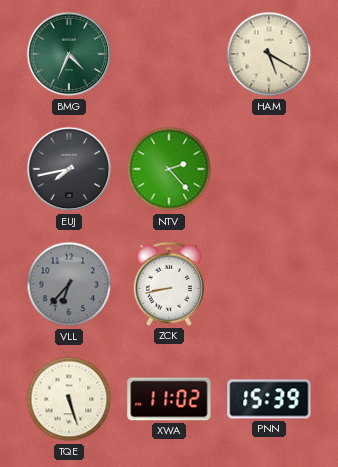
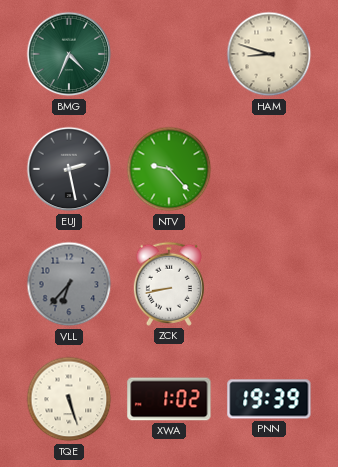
HAM: 5:20 -> 8:48 (269, 54)
EUJ: 7:43 -> 2:28 (69, 169)
NTV: 2:23 -> 9:23 (169, 169)
XWA: 11:02 -> 1:02 (169, 399)
PNN: 15:39 -> 19:39 (269, 399)
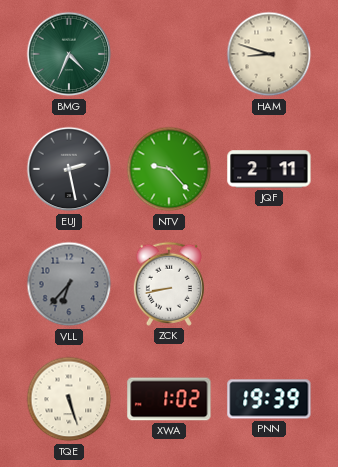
JQF: none -> 2:11 (269, 169)
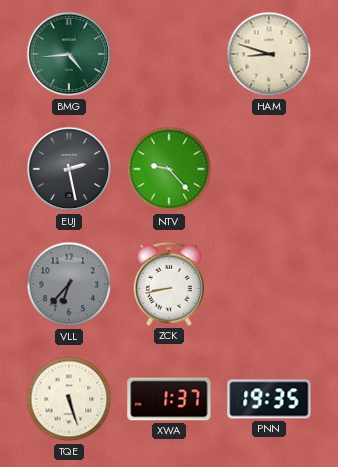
BMG: 4:34 -> 4:44 (69, 54)
JQF: 2:11 -> none (269, 169)
XWA: 1:02 -> 1:37 (169, 399)
PNN: 19:39 -> 19:35 (269, 399)
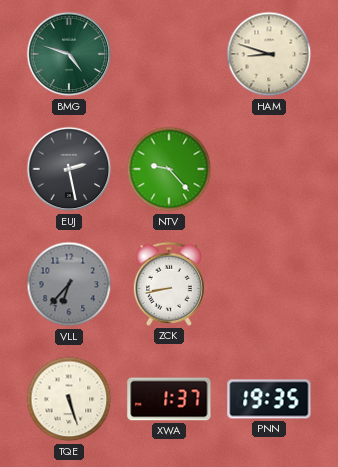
BMG: 4:44 -> 4:48 (69, 54)
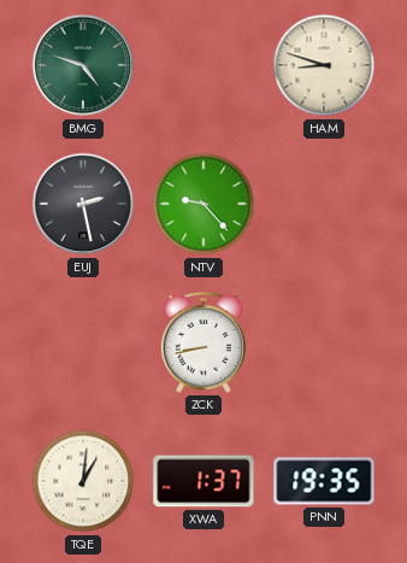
VLL: 6:37 -> none (69, 284)
TQE: 5:27 -> 1:01 (83, 481)
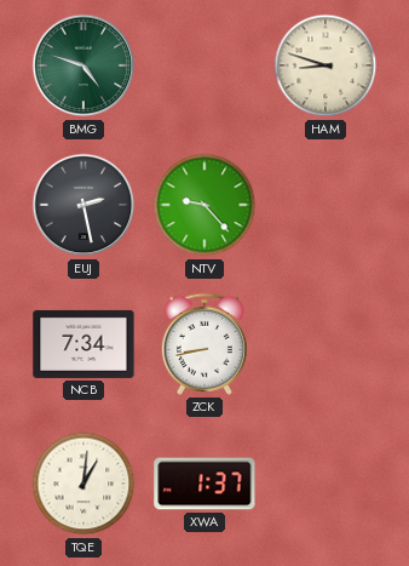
NCB: none -> 7:34 (83, 344)
PNN: 19:35 -> none (324, 481)
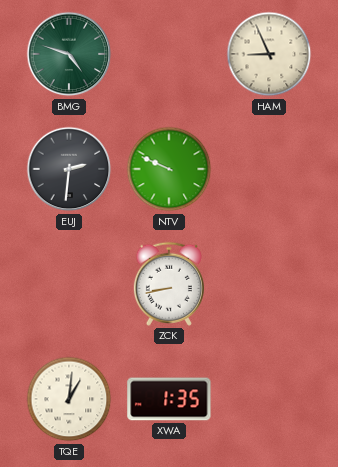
HAM: 8:48 -> 8:56 (269, 54)
EUJ: 2:28 -> 2:31 (69, 169)
NTV: 9:23 -> 9:49 (169, 169)
NCB: 7:34 -> none (83, 344)
XWA: 1:37 -> 1:35 (169, 399)
